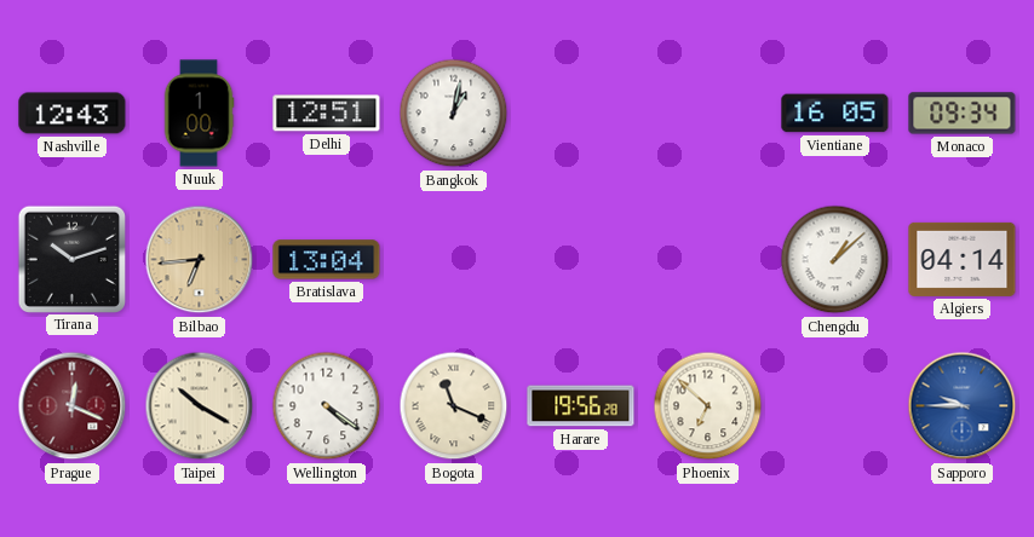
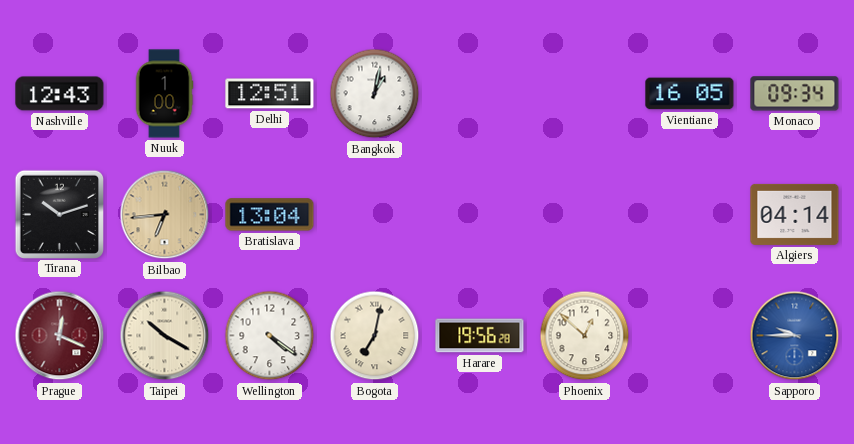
Chengdu: 1:08 -> none (835, 260)
Bogota: 11:19 -> 7:02 (375, 336)
Phoenix: 6:52 -> 12:52 (585, 336)
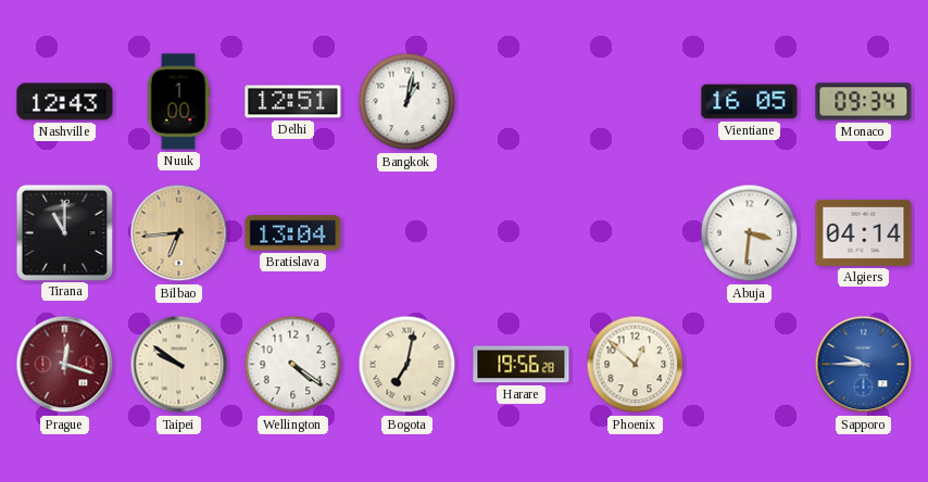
Tirana: 10:12 -> 11:00 (64, 232)
Abuja: none -> 3:31 (750, 233)
Prague: 12:19 -> 12:18 (65, 365)
Taipei: 10:20 -> 9:51 (179, 365)
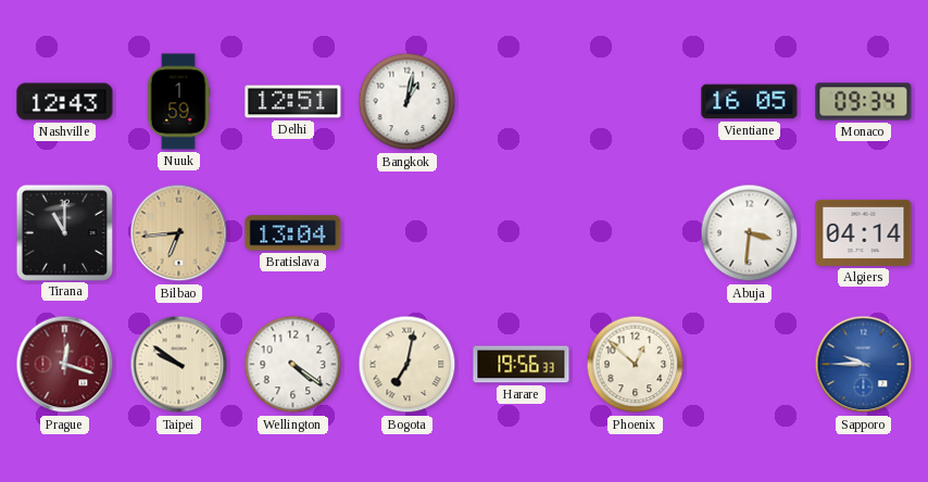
Nuuk: 1:00 -> 1:59 (178, 102)
Harare: 19:56:28 -> 19:56:33 (522, 365)
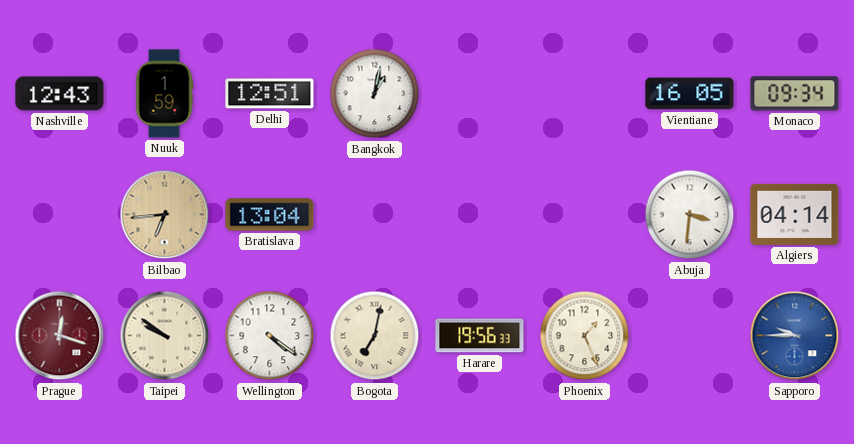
Tirana: 11:00 -> none (64, 232)
Phoenix: 12:52 -> 1:26 (585, 336)
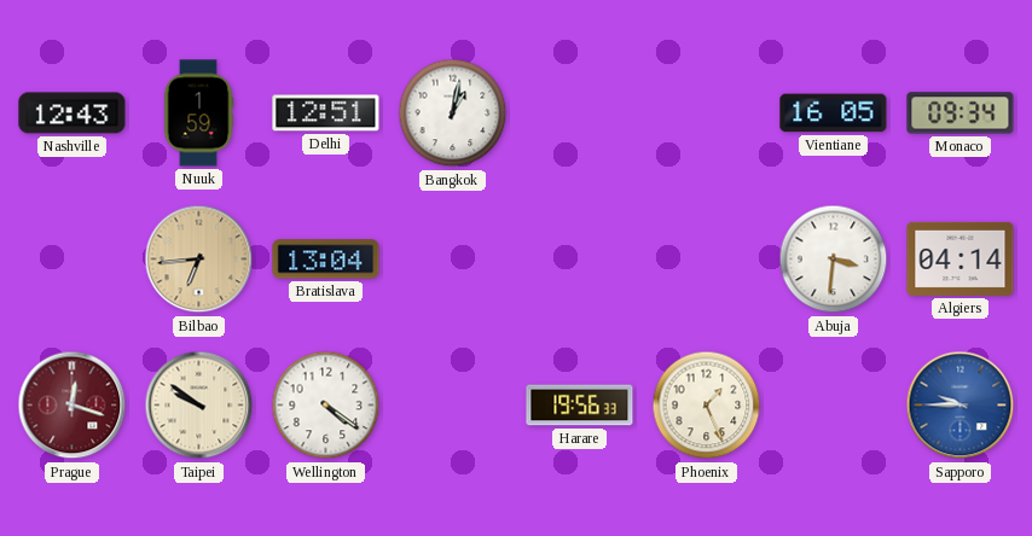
Bogota: 7:02 -> none (375, 336)
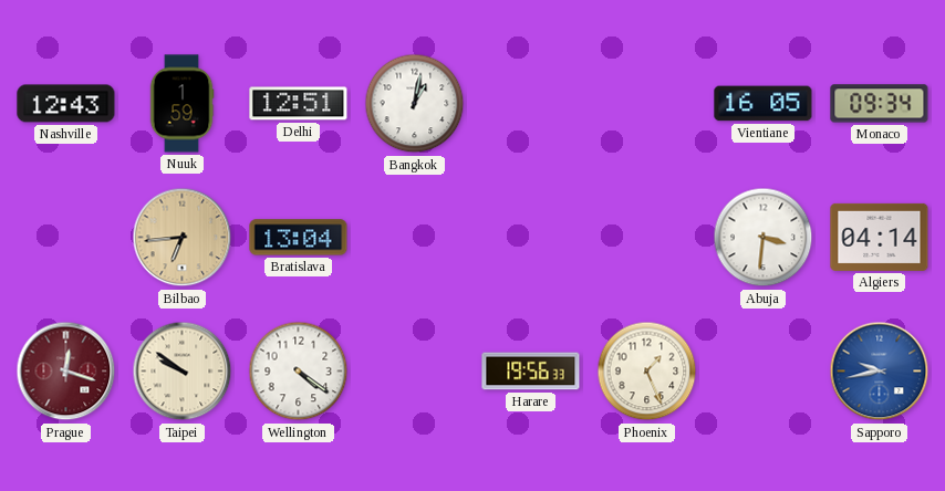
Sapporo: 9:45 -> 9:43 (880, 372)
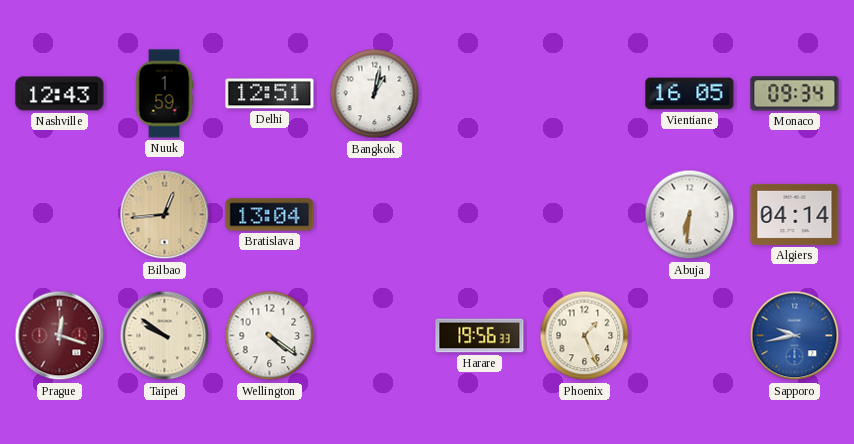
Bilbao: 6:44 -> 12:44 (165, 215)
Abuja: 3:31 -> 6:31 (690, 215)
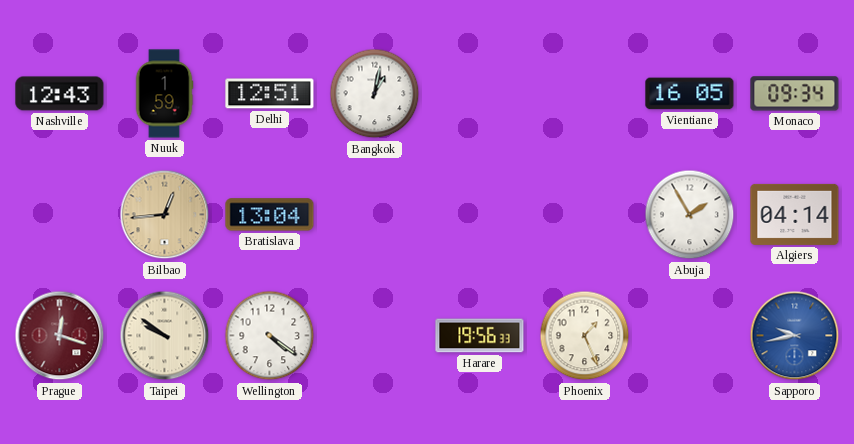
Abuja: 6:31 -> 1:55 (690, 215)
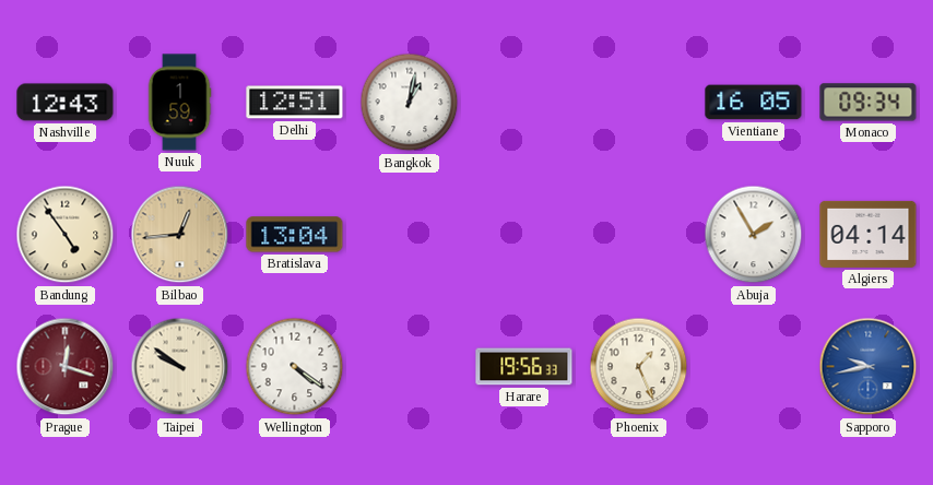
Bandung: none -> 4:54 (66, 235)
